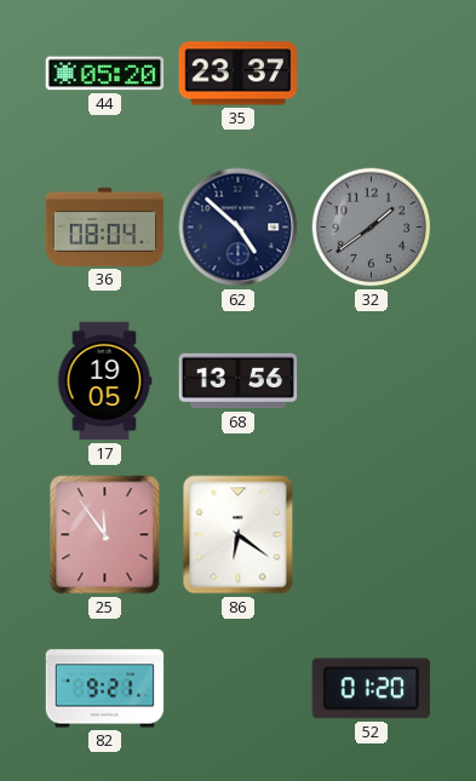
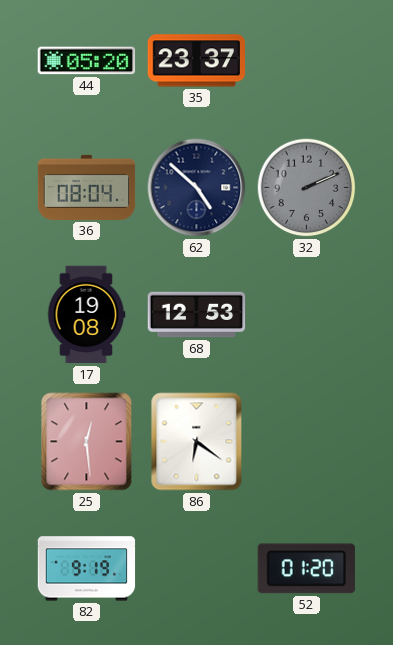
32: 1:39 -> 2:11 (307, 188)
17: 19:05 -> 19:08 (86, 315)
68: 13:56 -> 12:53 (197, 315)
25: 11:54 -> 12:29 (87, 442)
82: 9:21 -> 9:19 (87, 569)
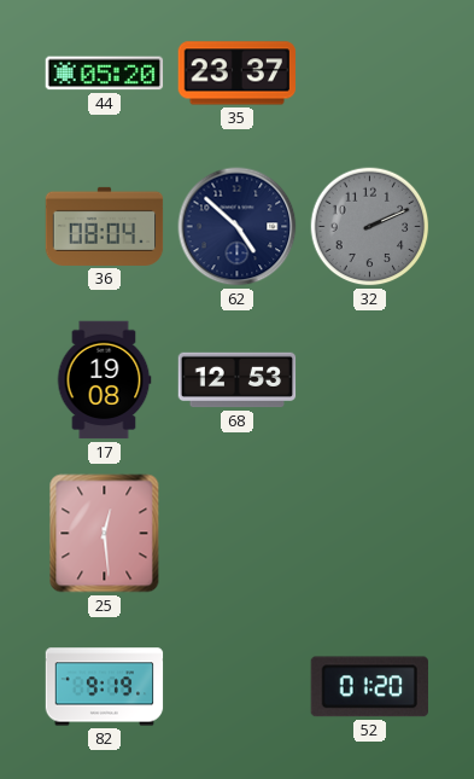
86: 6:21 -> none (197, 442)
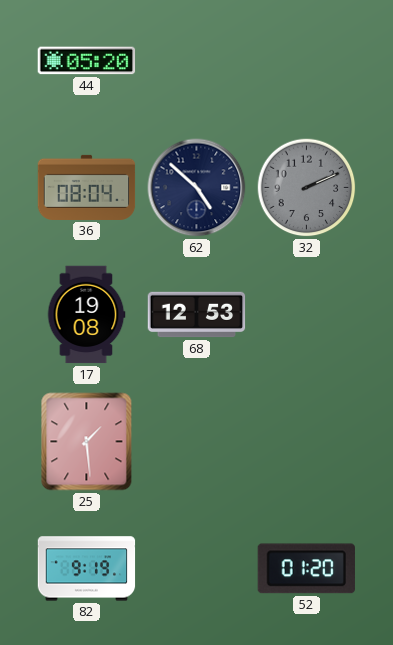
35: 23:37 -> none (238, 74)
25: 12:29 -> 1:29 (87, 442)
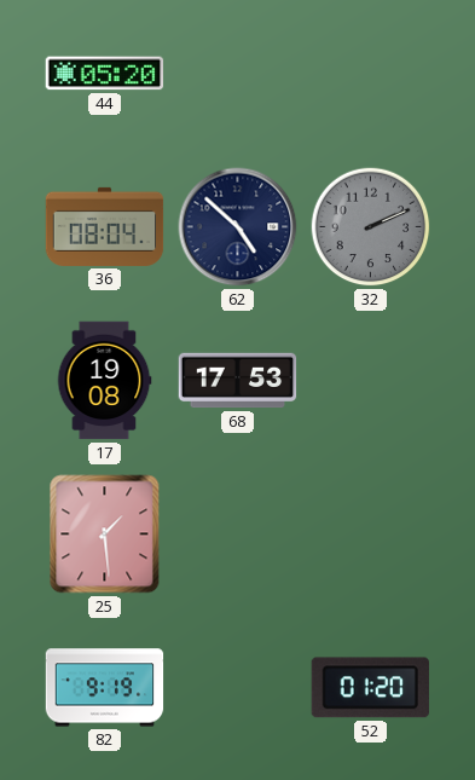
68: 12:53 -> 17:53 (238, 381)
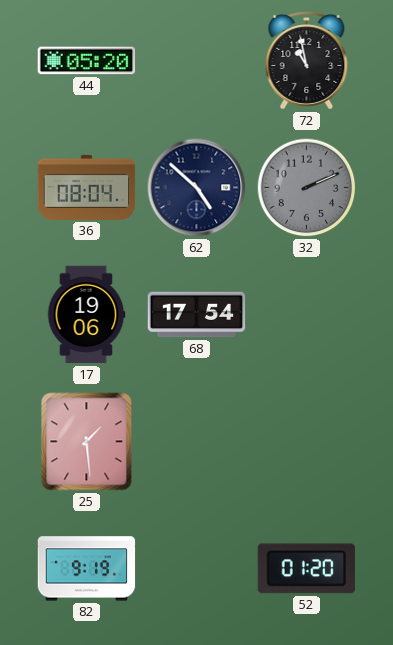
72: none -> 10:58 (307, 61)
17: 19:08 -> 19:06 (86, 315)
68: 17:53 -> 17:54 (197, 315)
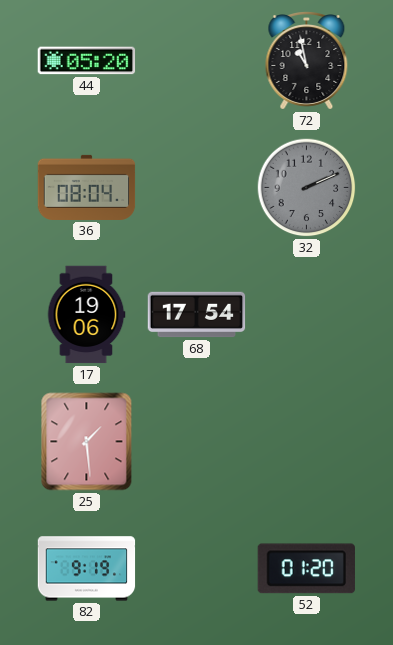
62: 4:52 -> none (197, 188)
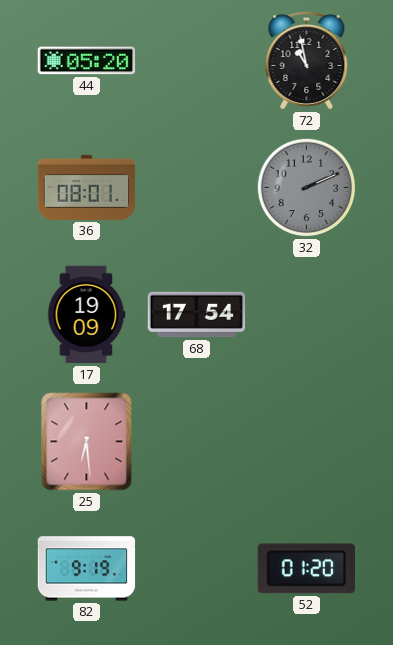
36: 08:04 -> 08:01 (87, 187)
17: 19:06 -> 19:09 (86, 315)
25: 1:29 -> 6:29 (87, 442)
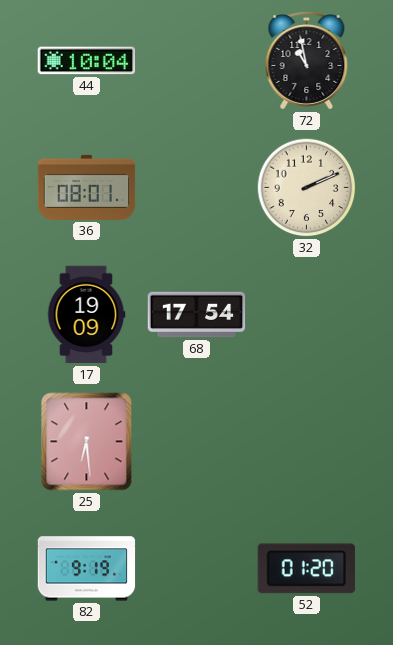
44: 05:20 -> 10:04 (87, 61)
32 dial: grey -> cream (307, 188)
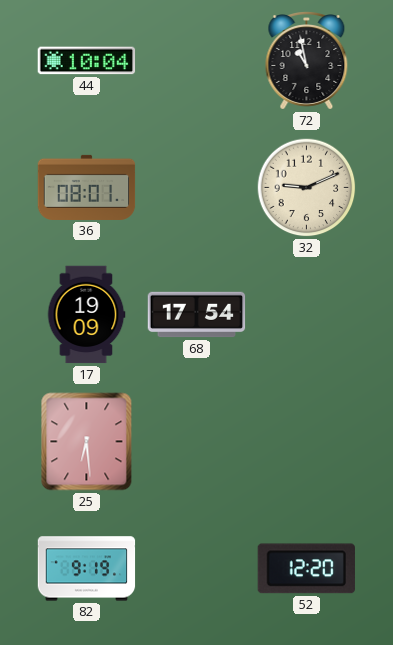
32: 2:11 -> 9:11 (307, 188)
52: 01:20 -> 12:20 (306, 569)
